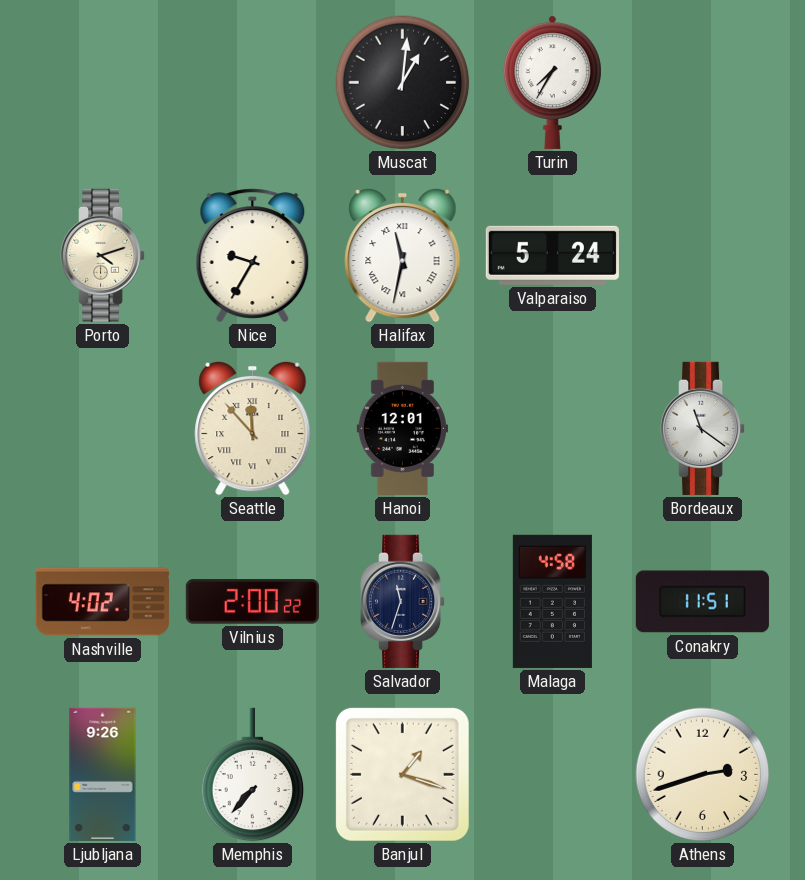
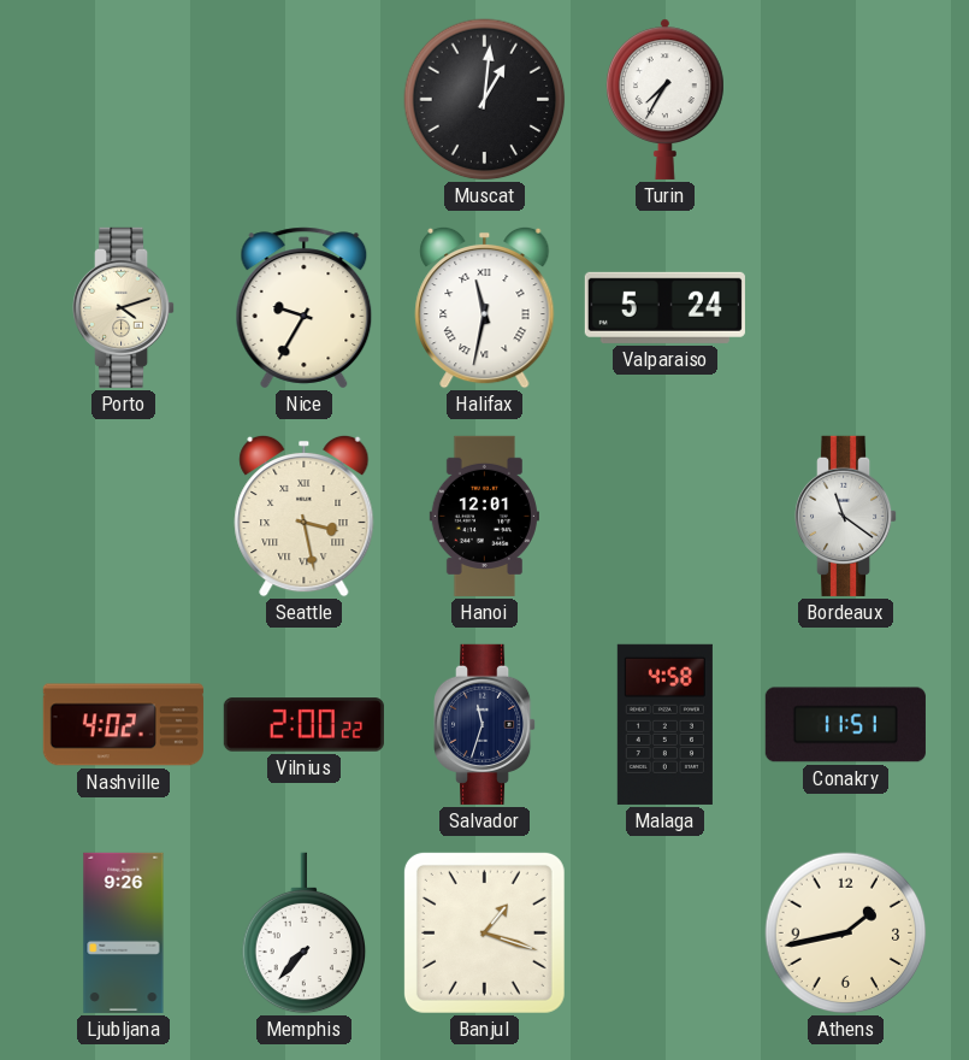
Seattle: 11:53 -> 3:28 (305, 516)
Athens: 2:42 -> 1:43 (846, 934)
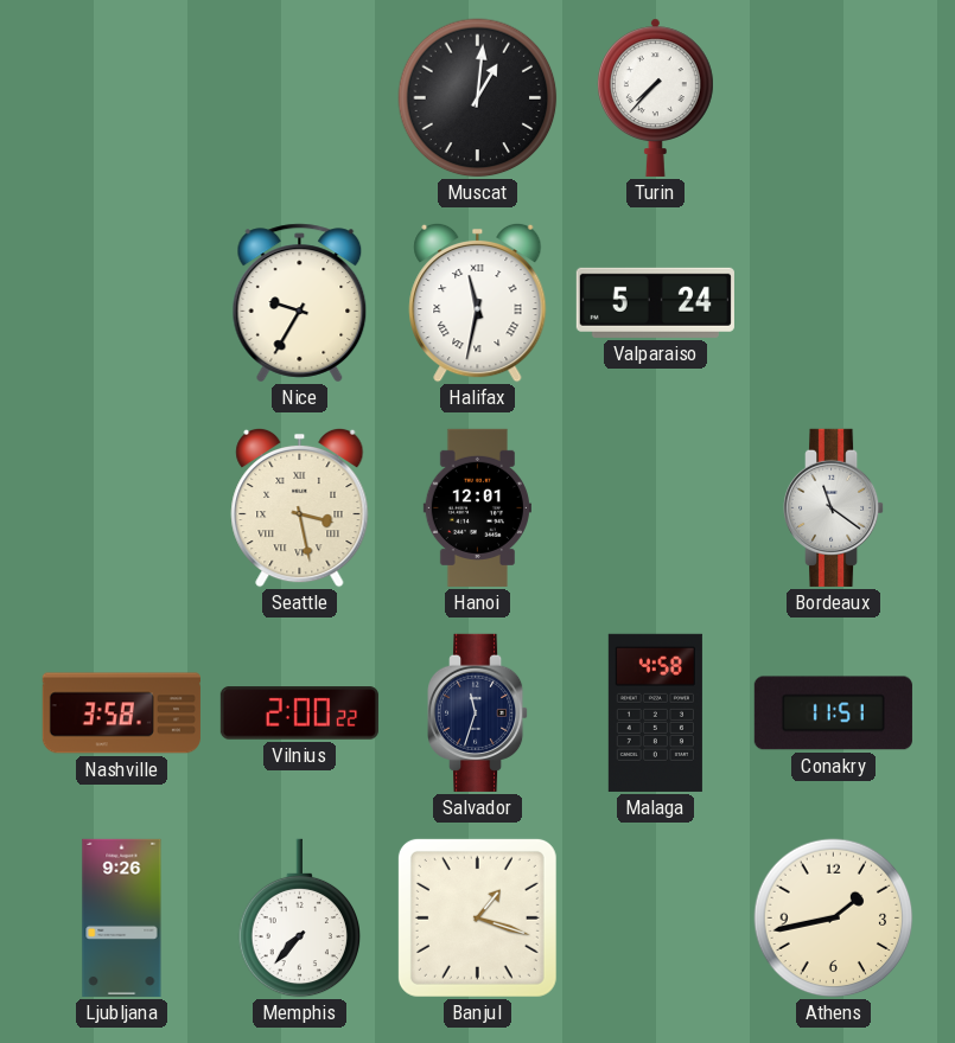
Turin: 7:35 -> 7:37 (655, 97)
Porto: 4:12 -> none (125, 307)
Nashville: 4:02 -> 3:58 (121, 714)
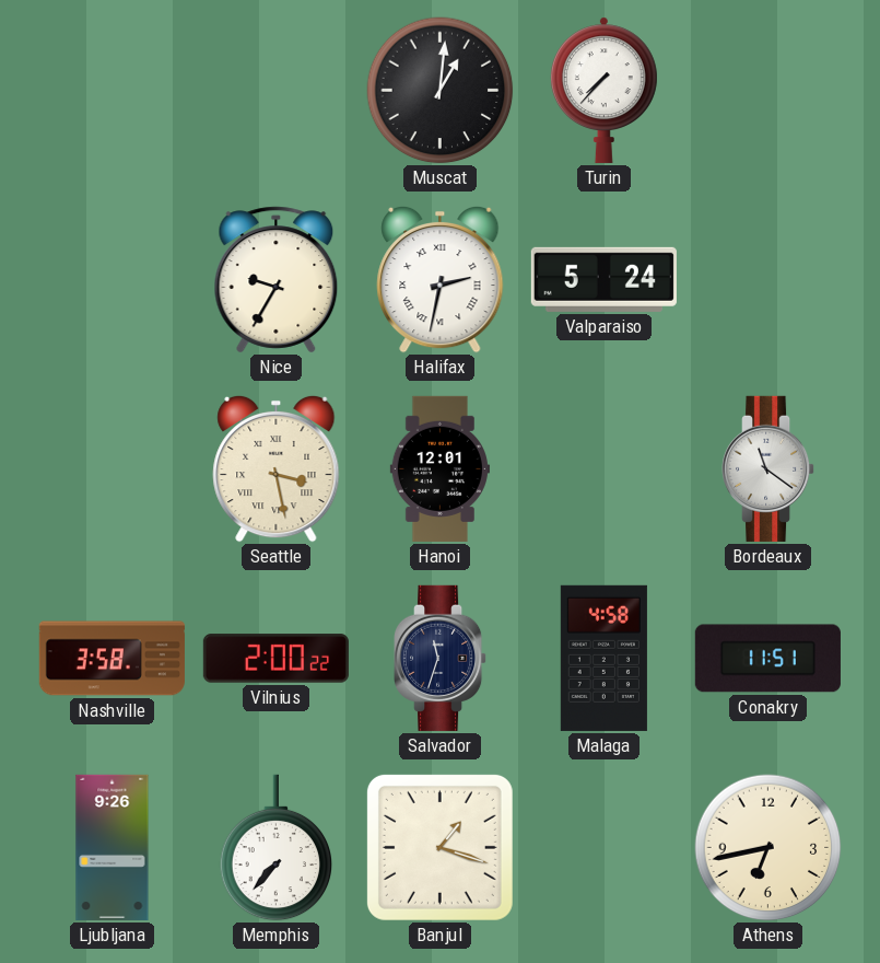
Halifax: 11:32 -> 2:32 (441, 279)
Athens: 1:43 -> 6:43 (768, 848)
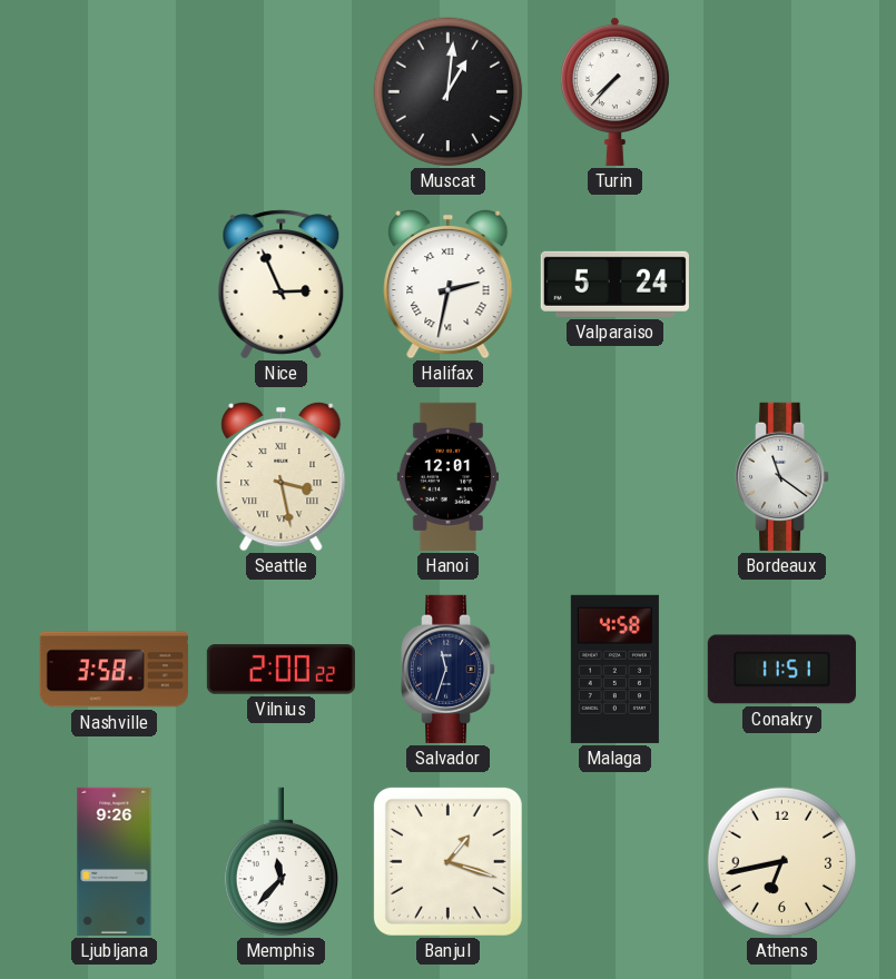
Nice: 9:35 -> 2:56 (282, 285)
Memphis: 7:37 -> 11:37 (282, 862)
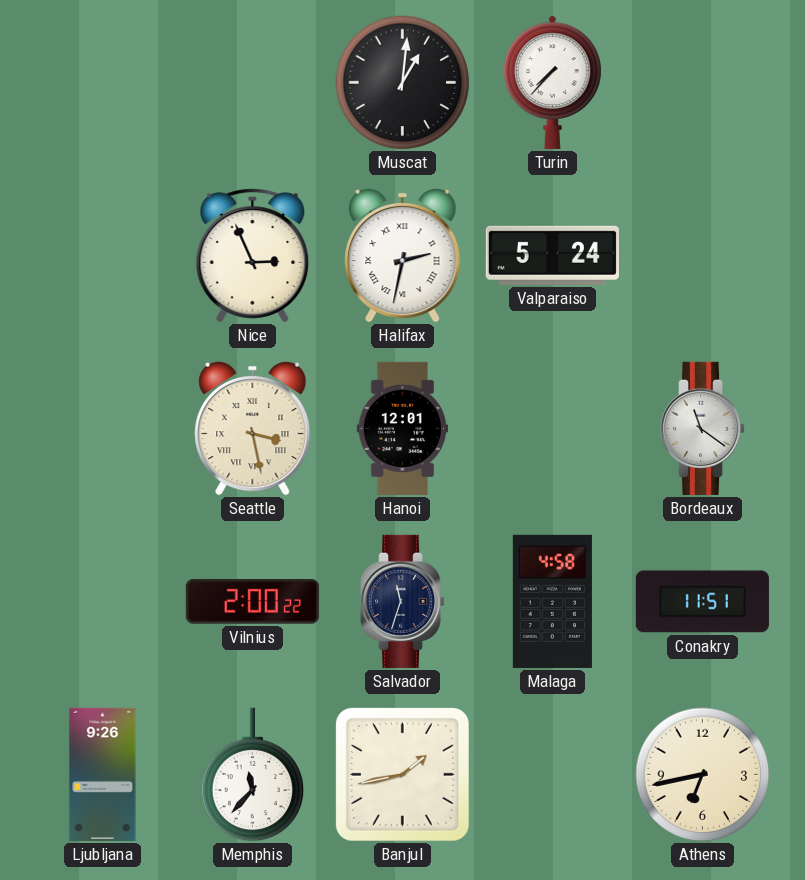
Nashville: 3:58 -> none (114, 670)
Banjul: 1:18 -> 1:43 (402, 774)
